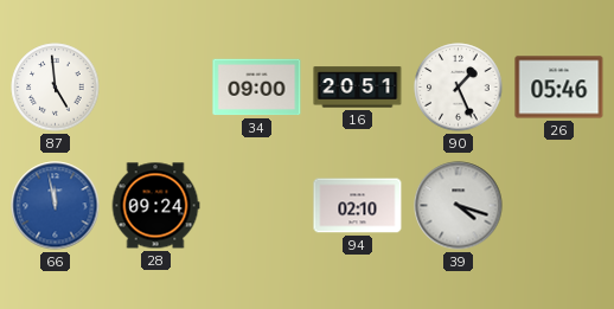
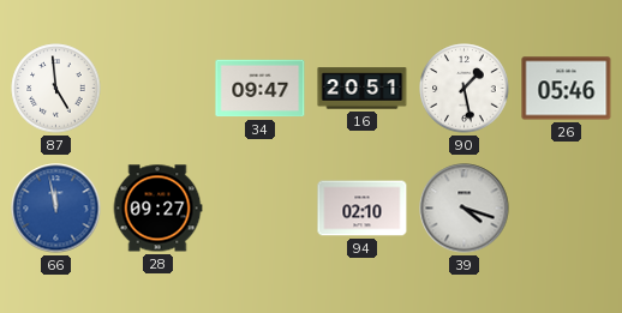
34: 09:00 -> 09:47 (261, 89)
90: 1:26 -> 1:28 (465, 89)
28: 09:24 -> 09:27 (157, 209)
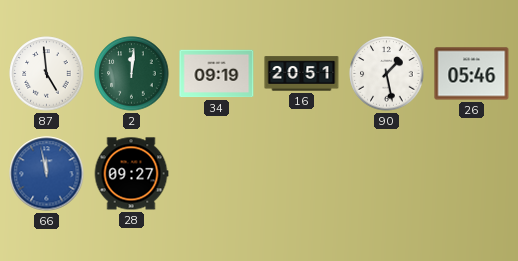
2: none -> 12:01 (132, 74)
34: 09:47 -> 09:19 (217, 74)
94: 02:10 -> none (363, 209)
39: 4:18 -> none (465, 209)
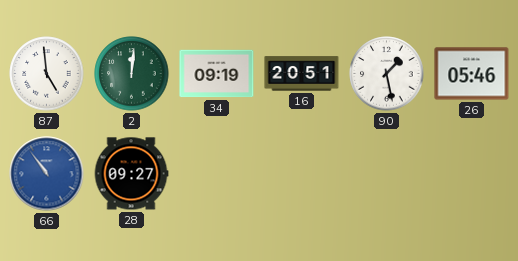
66: 11:58 -> 10:54 (47, 174)
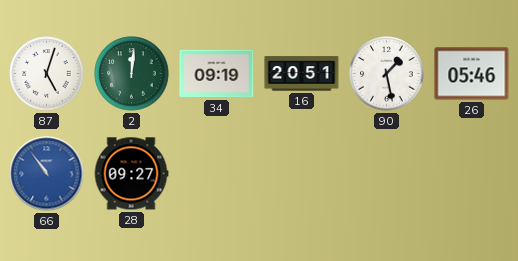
87: 4:59 -> 5:03 (47, 74)
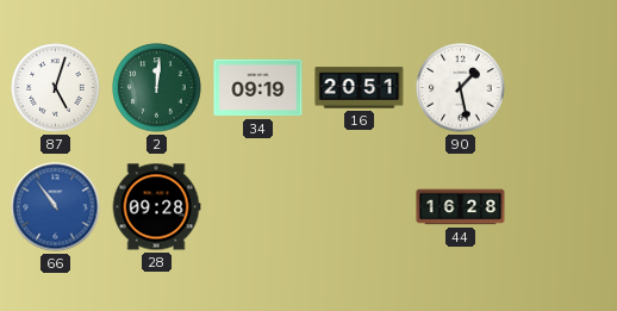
26: 05:46 -> none (472, 74)
28: 09:27 -> 09:28 (156, 207)
44: none -> 16:28 (461, 207)
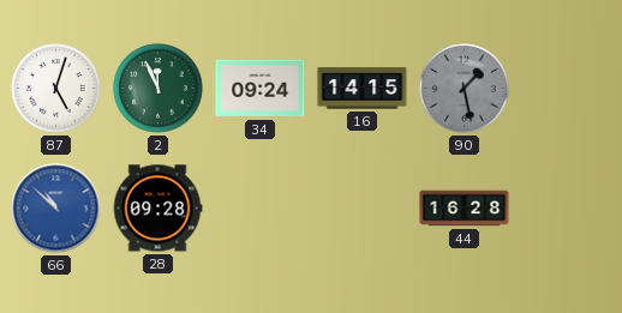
2: 12:01 -> 11:56 (159, 89)
34: 09:19 -> 09:24 (261, 89)
16: 20:51 -> 14:15 (363, 89)
90 dial: white -> grey (465, 89)
66: 10:54 -> 10:52 (56, 209)
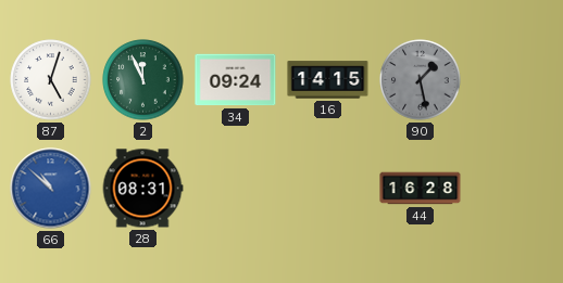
28: 09:28 -> 08:31 (142, 189)
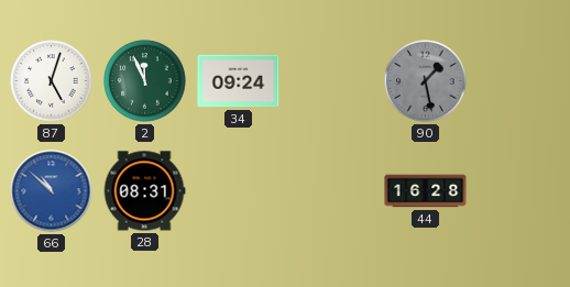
16: 14:15 -> none (328, 80)
